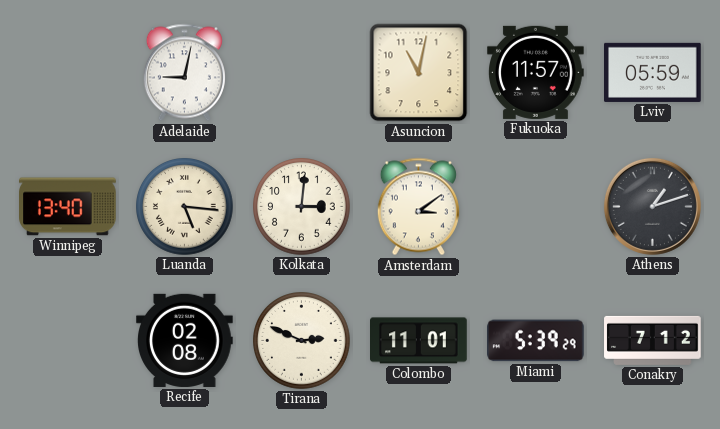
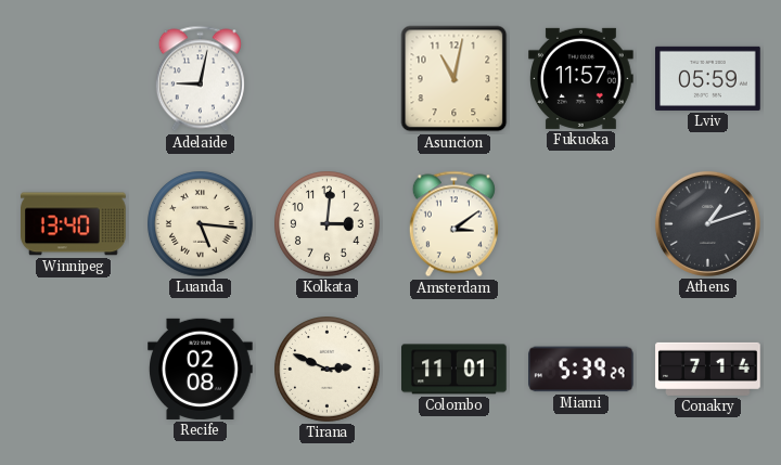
Conakry: 7:12 -> 7:14 (708, 369)
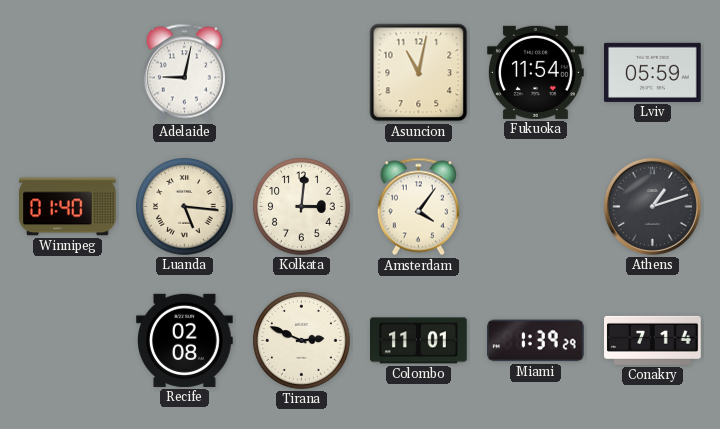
Fukuoka: 11:57 -> 11:54 (536, 72)
Winnipeg: 13:40 -> 01:40 (68, 207)
Amsterdam: 3:09 -> 4:06 (418, 207)
Miami: 5:39 -> 1:39 (536, 341)
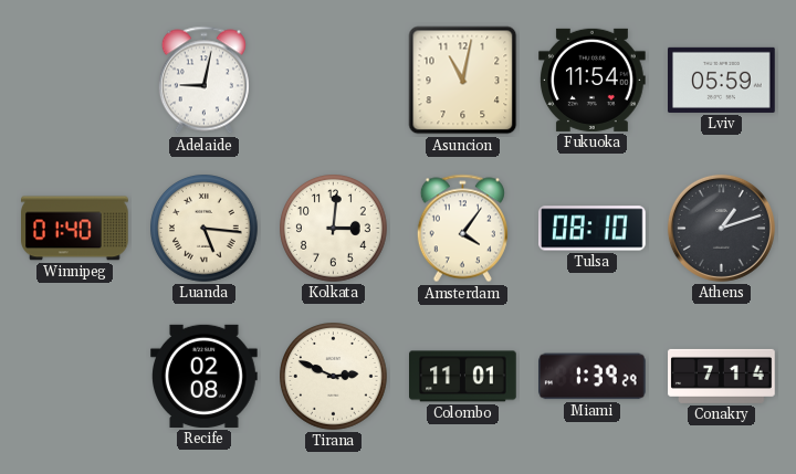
Tulsa: none -> 08:10 (593, 229)
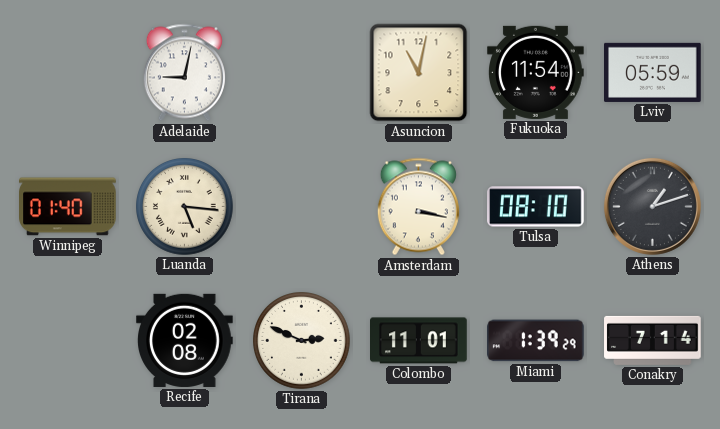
Kolkata: 3:01 -> none (334, 229)
Amsterdam: 4:06 -> 3:17 (418, 207)
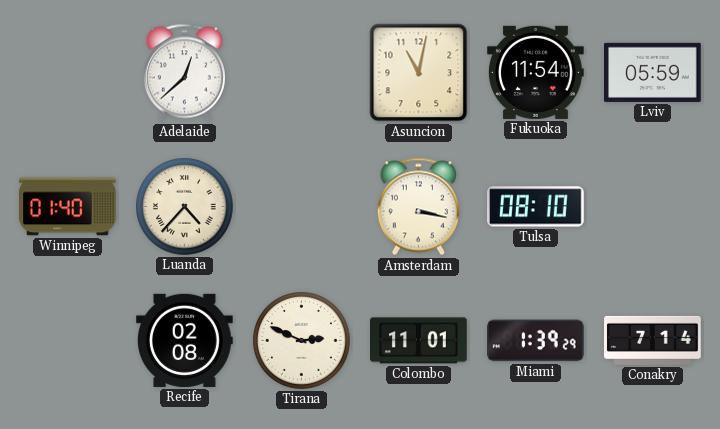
Adelaide: 9:02 -> 12:38 (184, 73)
Luanda: 5:16 -> 4:37 (185, 207)
Athens: 1:12 -> none (652, 206)
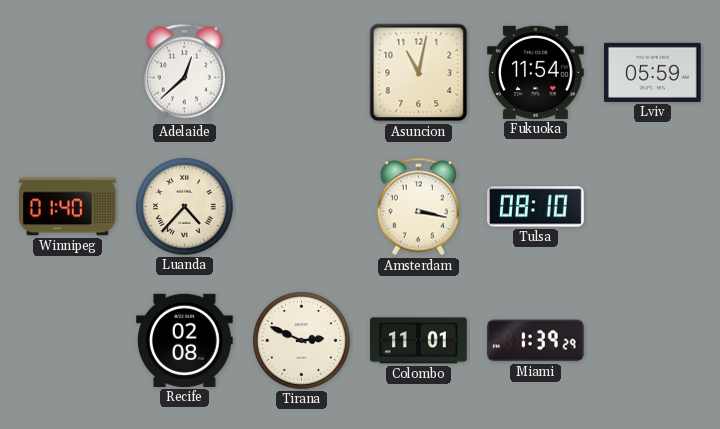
Conakry: 7:14 -> none (653, 340)
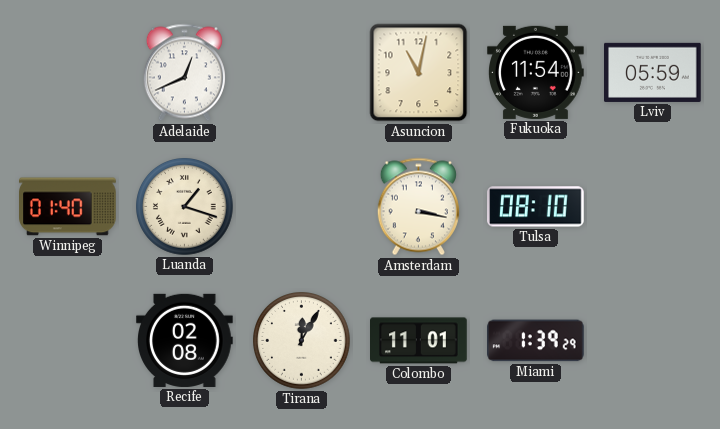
Adelaide: 12:38 -> 12:41 (184, 73)
Luanda: 4:37 -> 1:18 (185, 207)
Tirana: 2:49 -> 12:05 (302, 341)
